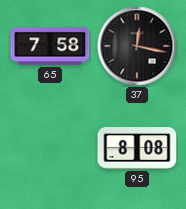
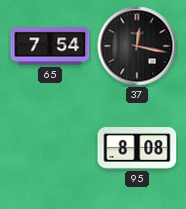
65: 7:58 -> 7:54 (50, 46)
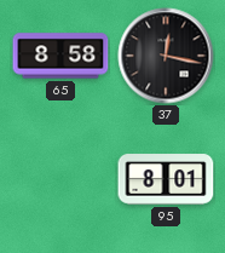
65: 7:54 -> 8:58 (60, 56)
95: 8:08 -> 8:01 (166, 179)
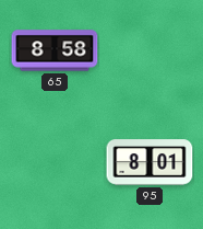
37: 12:17 -> none (166, 56)
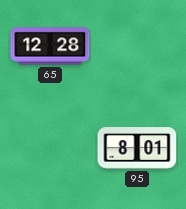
65: 8:58 -> 12:28 (50, 46)
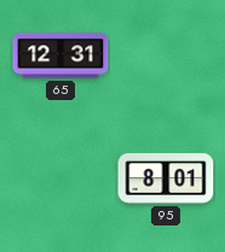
65: 12:28 -> 12:31 (60, 55)
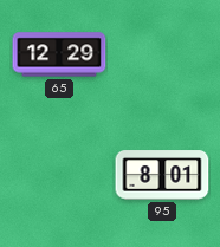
65: 12:31 -> 12:29 (59, 54)
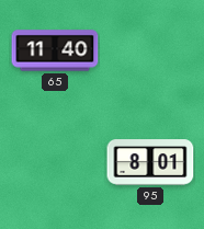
65: 12:29 -> 11:40 (55, 50)
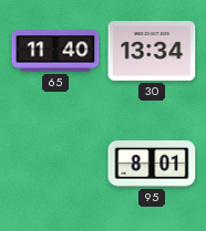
30: none -> 13:34 (152, 51)
